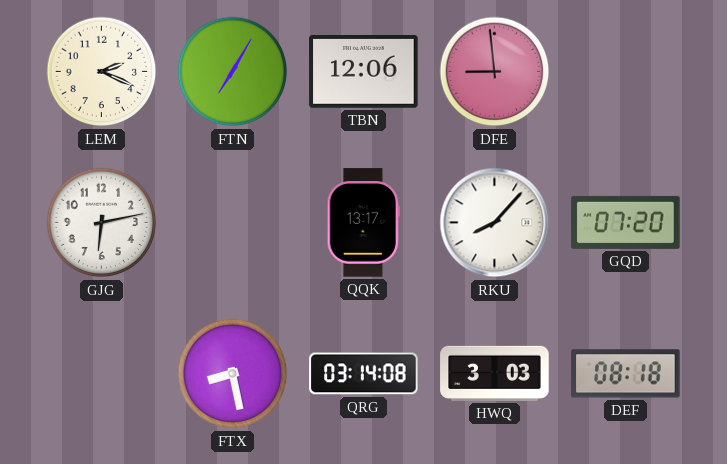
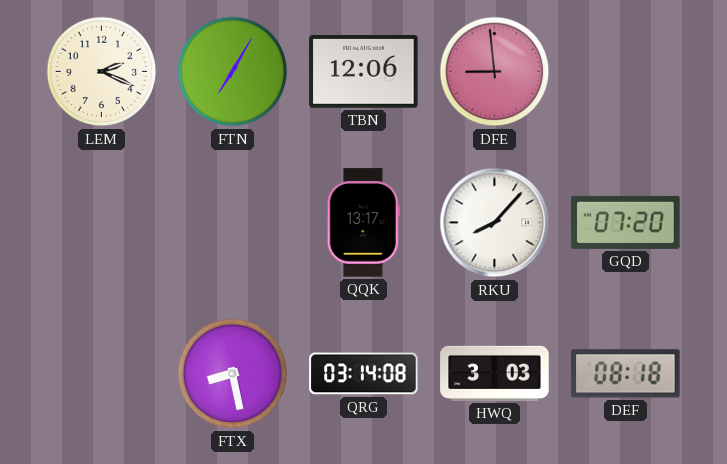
GJG: 6:13 -> none (102, 223)
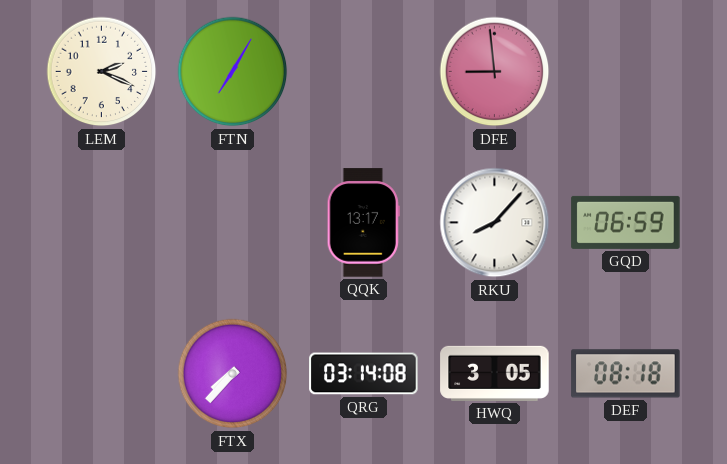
TBN: 12:06 -> none (364, 72)
GQD: 07:20 -> 06:59 (626, 222)
FTX: 8:28 -> 7:37 (233, 374)
HWQ: 3:03 -> 3:05 (495, 373)
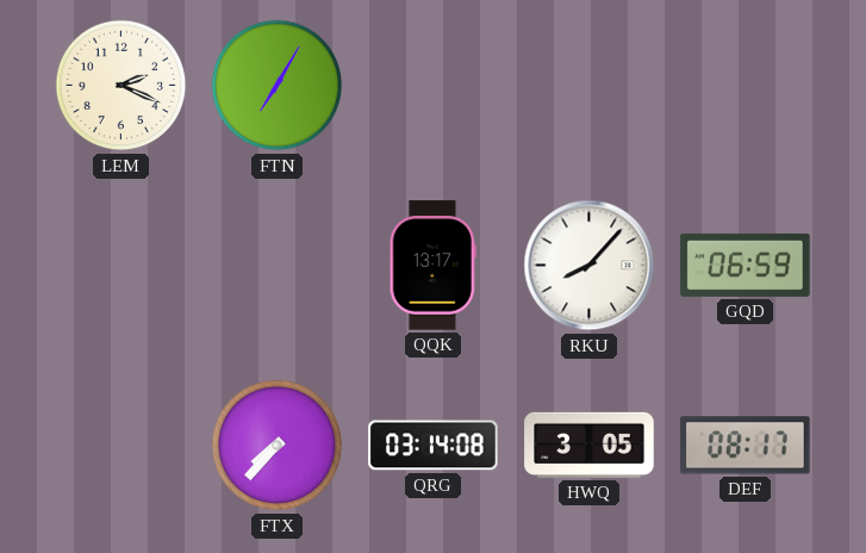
DFE: 8:59 -> none (495, 72)
DEF: 08:18 -> 08:17 (746, 446)
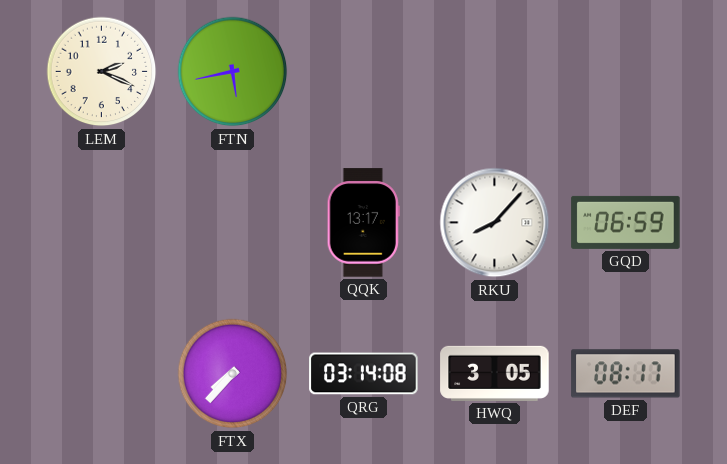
FTN: 7:05 -> 5:43 (233, 72)
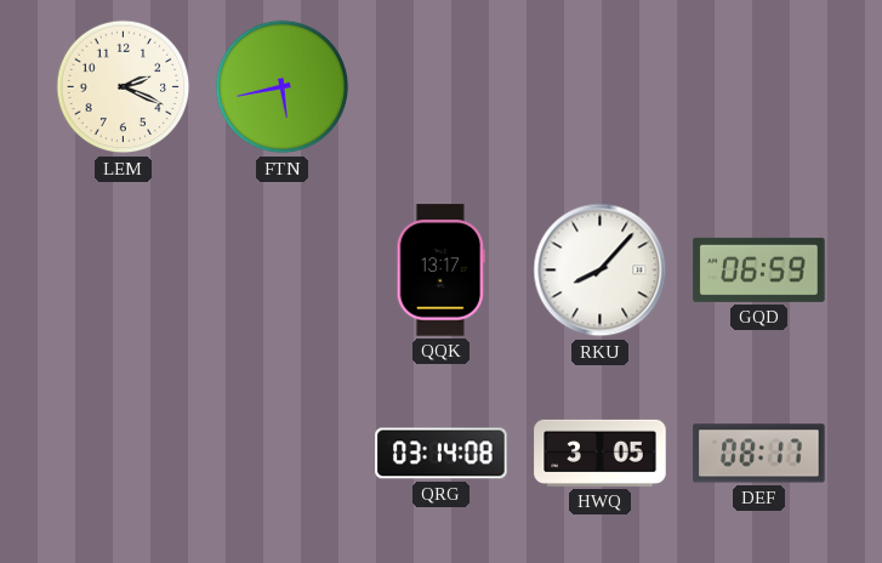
FTX: 7:37 -> none (233, 374)
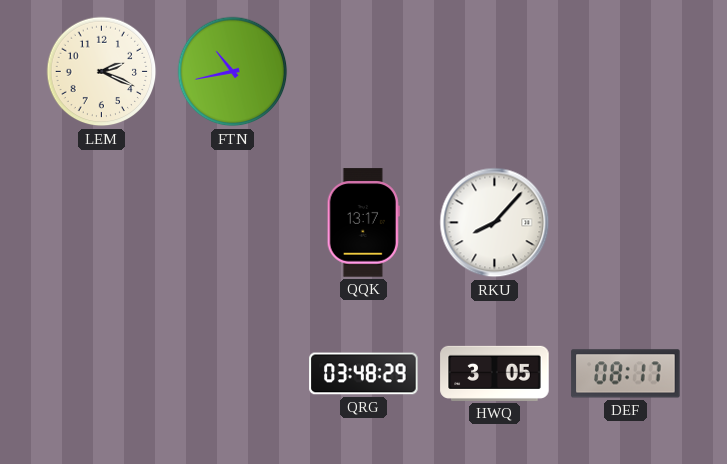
FTN: 5:43 -> 10:43 (233, 72)
GQD: 06:59 -> none (759, 269)
QRG: 03:14 -> 03:48 (364, 374)
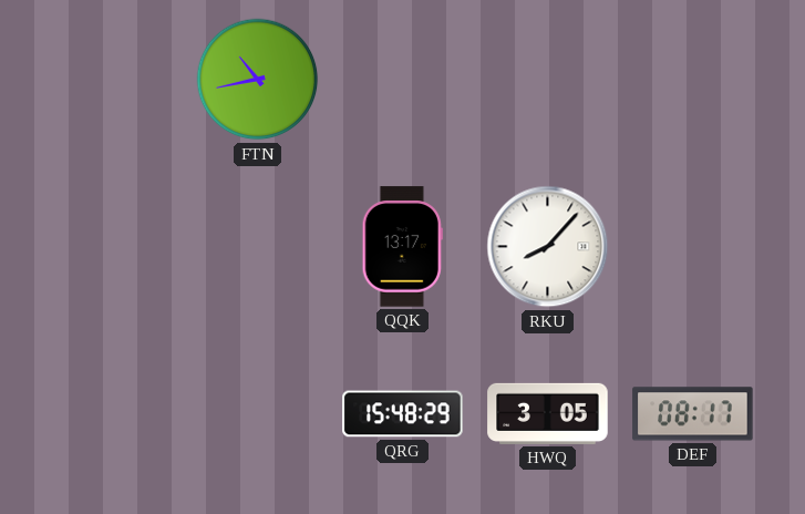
LEM: 2:19 -> none (102, 72)
QRG: 03:48 -> 15:48 (403, 414)
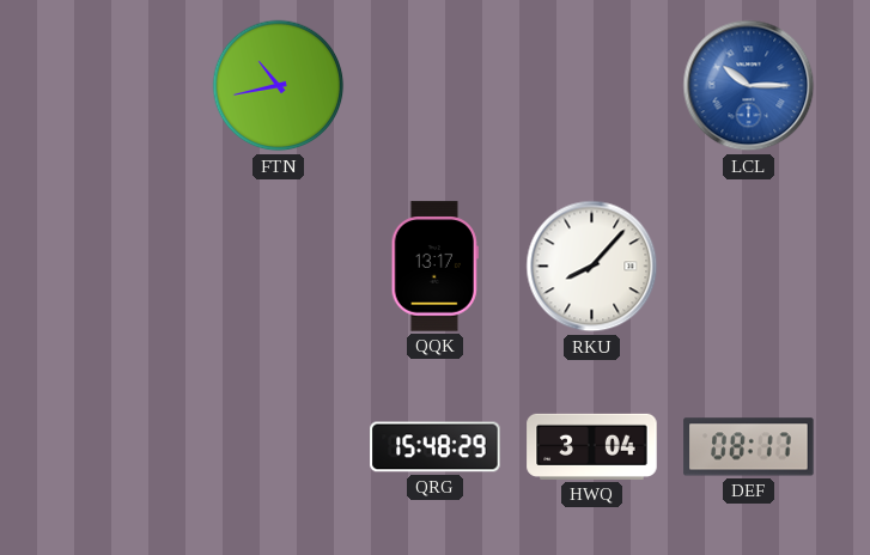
LCL: none -> 10:15 (749, 86)
HWQ: 3:05 -> 3:04 (592, 446)
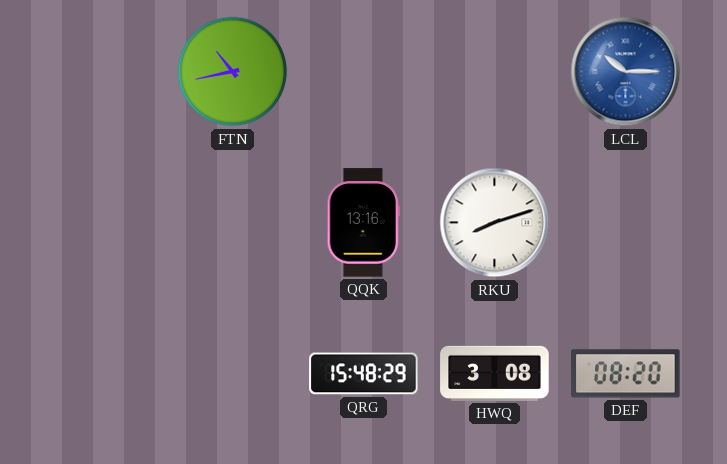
QQK: 13:17 -> 13:16 (363, 223)
RKU: 8:07 -> 8:12 (495, 223)
HWQ: 3:04 -> 3:08 (495, 373)
DEF: 08:17 -> 08:20 (626, 374)
